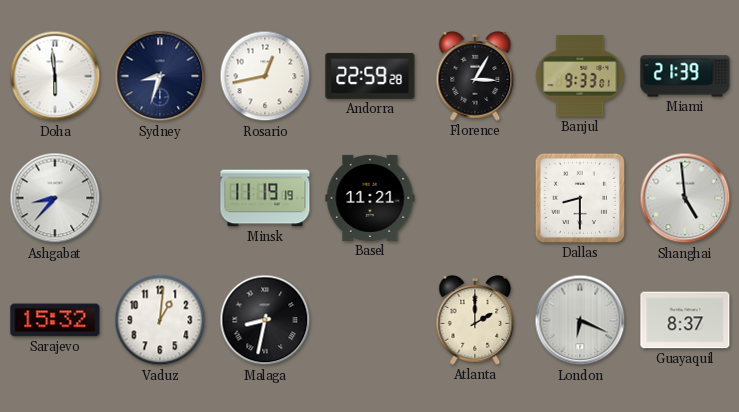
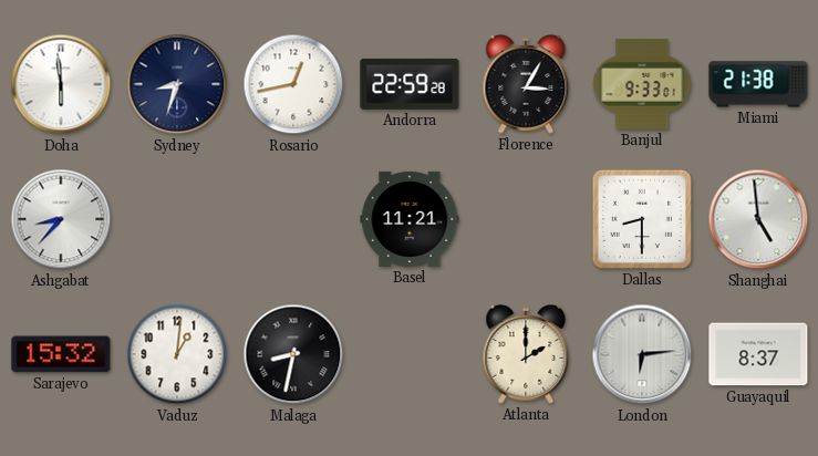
Miami: 21:39 -> 21:38 (758, 84)
Minsk: 11:19 -> none (265, 198)
London: 6:19 -> 6:14 (642, 354)
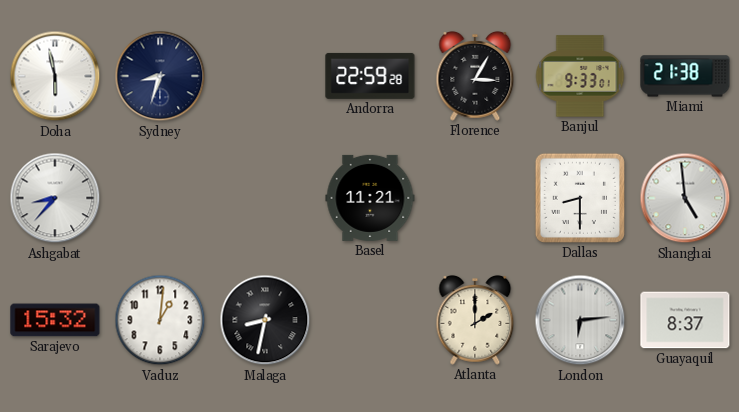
Doha: 5:59 -> 5:58 (55, 76)
Rosario: 12:43 -> none (293, 84)
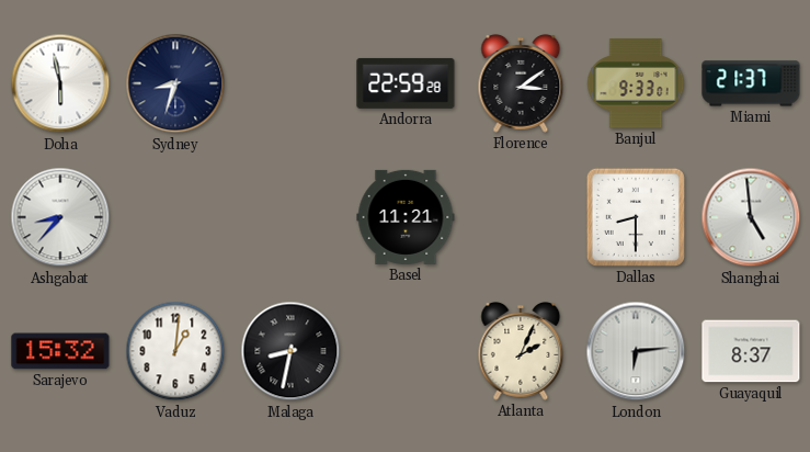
Florence: 3:05 -> 3:09 (521, 83)
Miami: 21:38 -> 21:37 (751, 83)
Atlanta: 2:00 -> 2:04 (521, 351)
